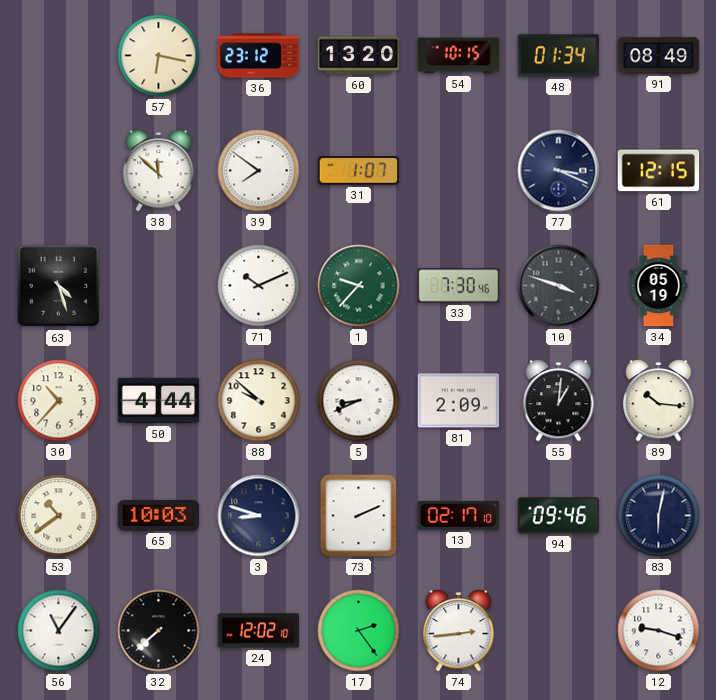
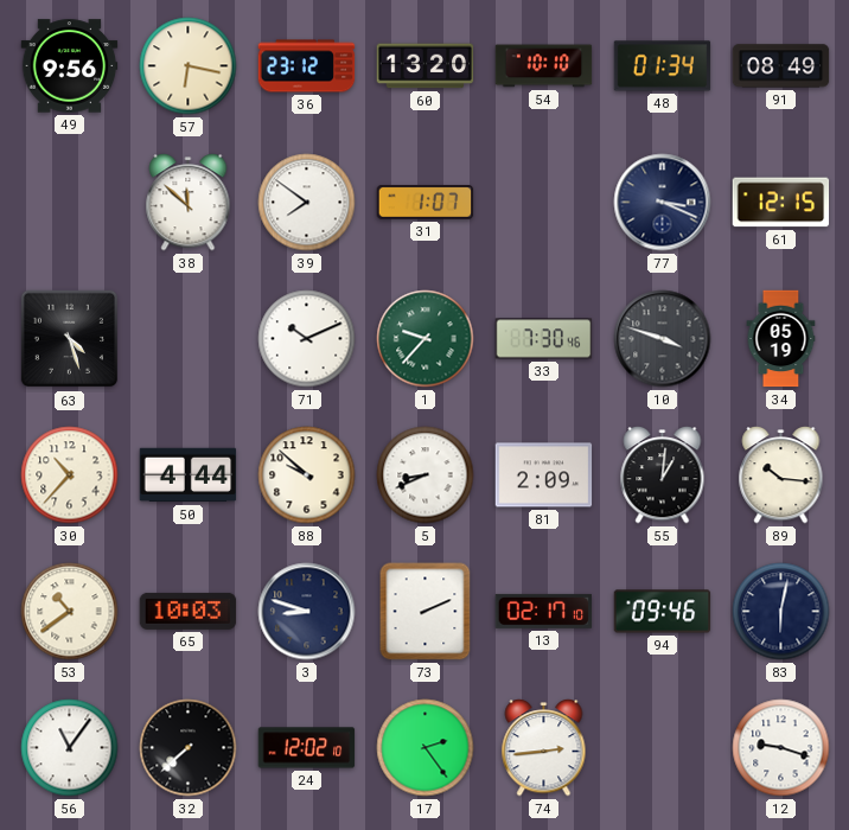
49: none -> 9:56 (70, 66)
54: 10:15 -> 10:10 (544, 66)
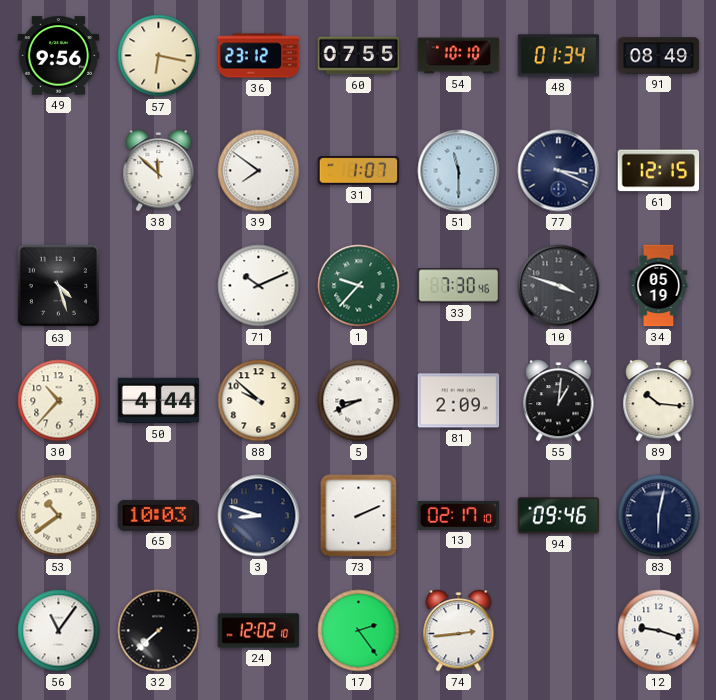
60: 13:20 -> 07:55 (359, 56)
51: none -> 11:30 (459, 171)
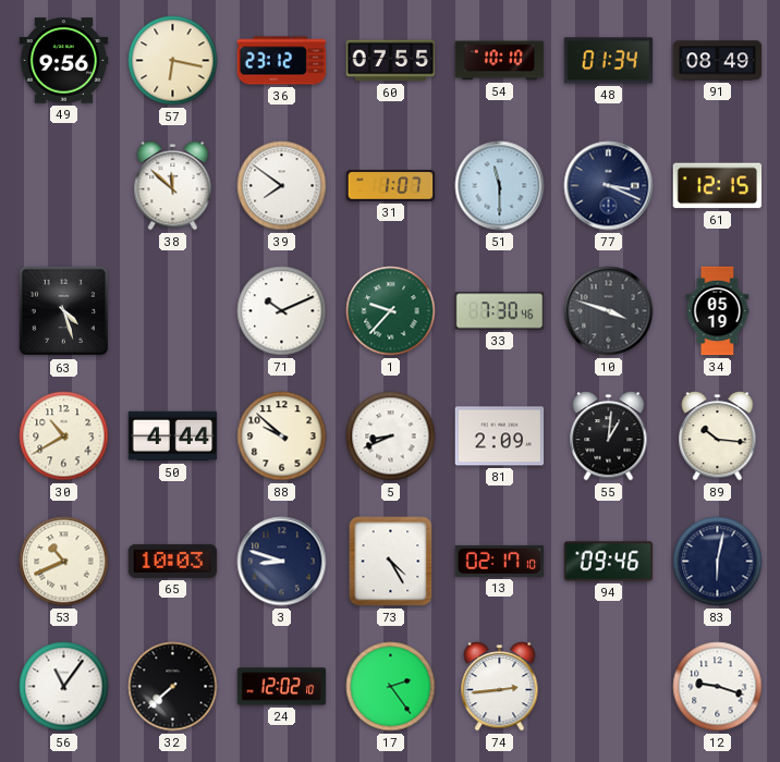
30: 10:37 -> 10:40 (64, 437)
53: 10:39 -> 10:41 (64, 562)
73: 2:11 -> 4:25 (391, 562)
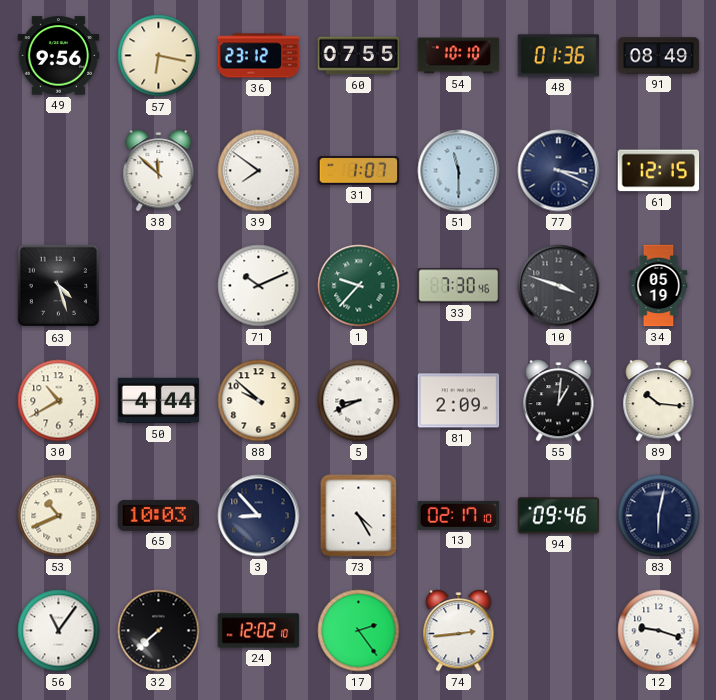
48: 01:34 -> 01:36 (559, 56)
3: 8:48 -> 8:53 (259, 516)
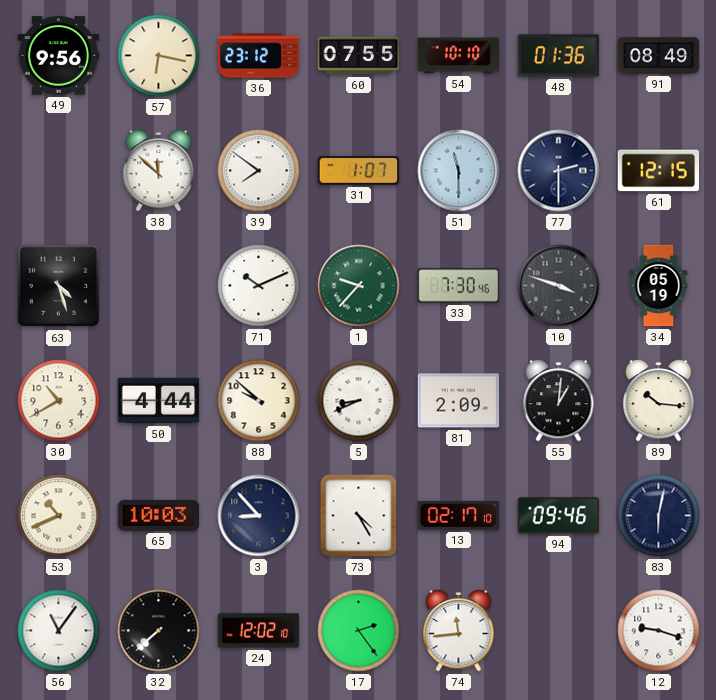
77: 3:19 -> 2:30 (559, 171)
74: 2:44 -> 11:44 (459, 631)
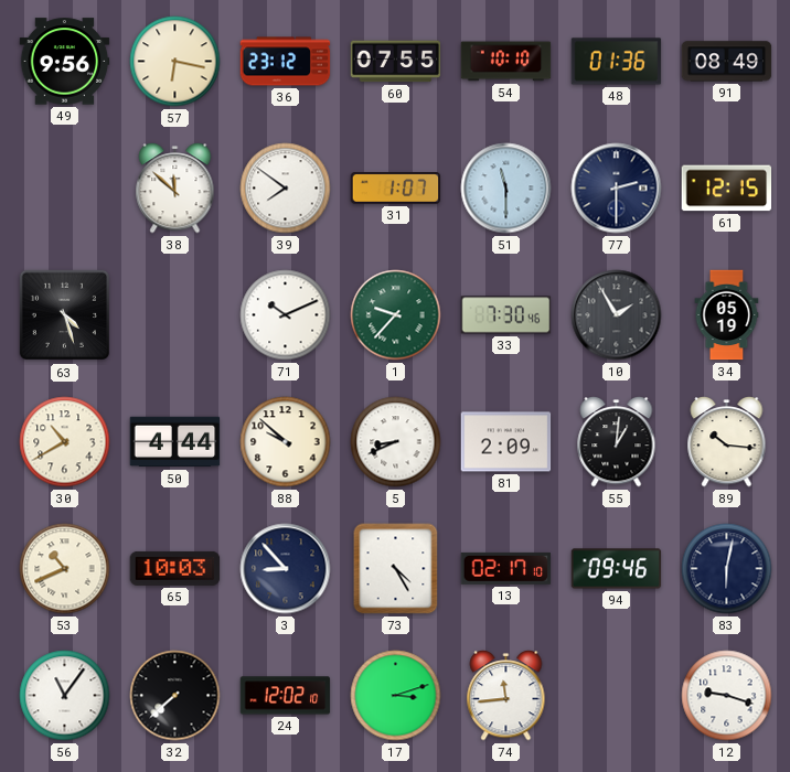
10: 3:48 -> 1:55 (617, 315)
17: 2:24 -> 3:12 (396, 696)
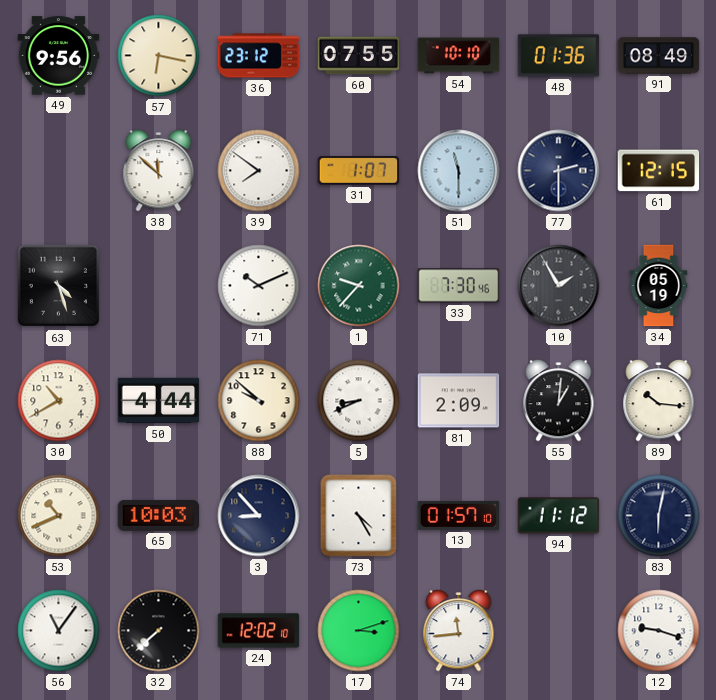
13: 02:17 -> 01:57 (459, 515)
94: 09:46 -> 11:12 (559, 516)
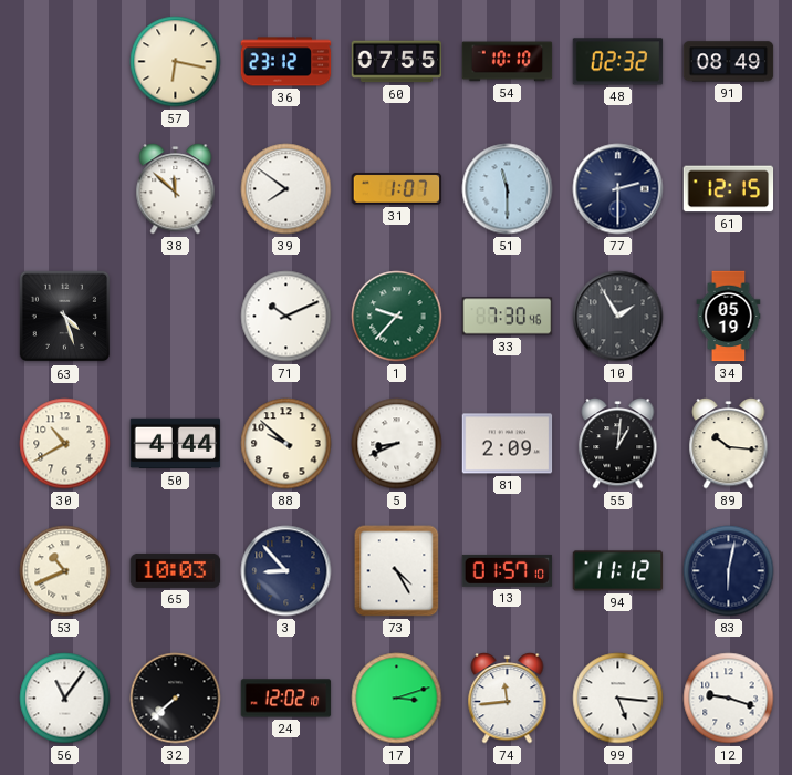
49: 9:56 -> none (59, 56)
48: 01:36 -> 02:32 (618, 62)
99: none -> 5:16 (618, 699)
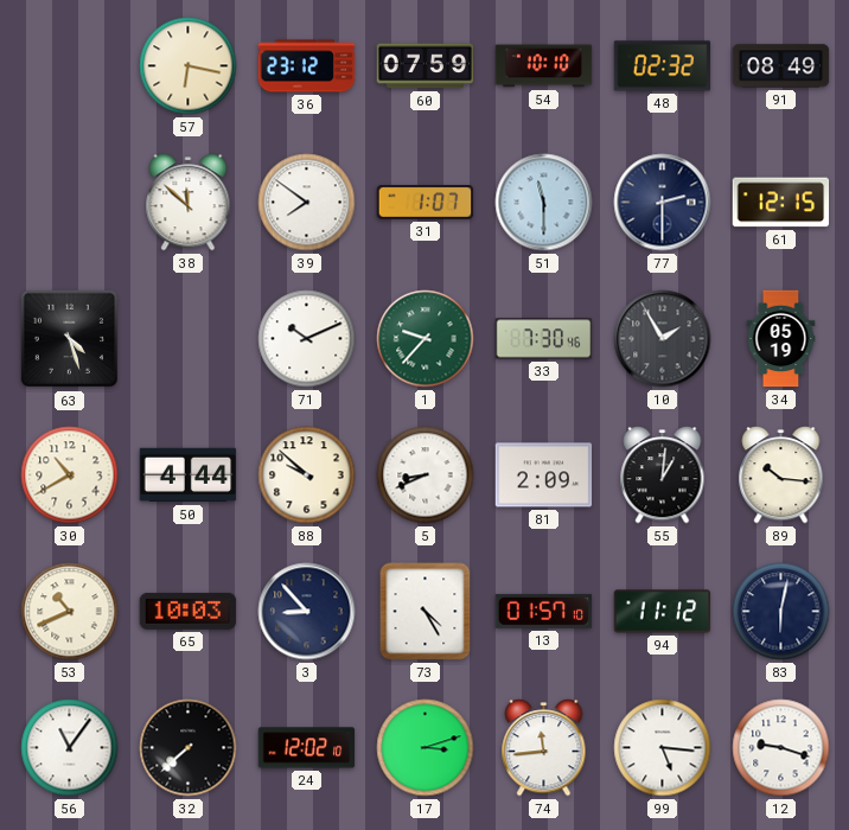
60: 07:55 -> 07:59 (426, 66)
